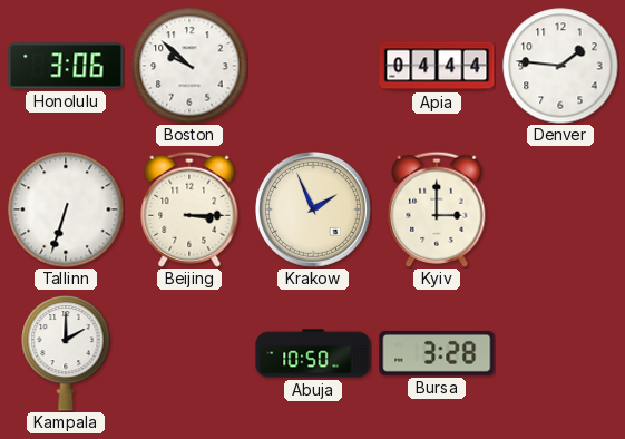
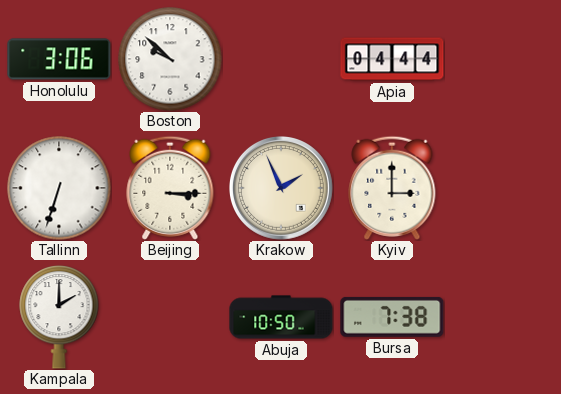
Denver: 1:46 -> none (560, 66)
Bursa: 3:28 -> 7:38 (392, 317)
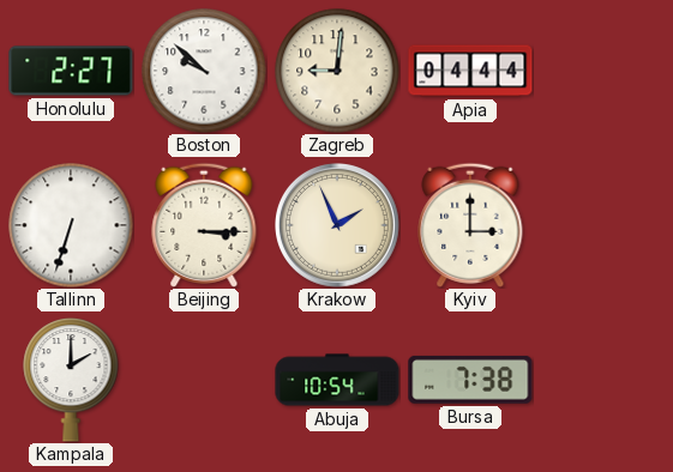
Honolulu: 3:06 -> 2:27 (71, 71)
Zagreb: none -> 9:01 (337, 71)
Abuja: 10:50 -> 10:54 (337, 380)
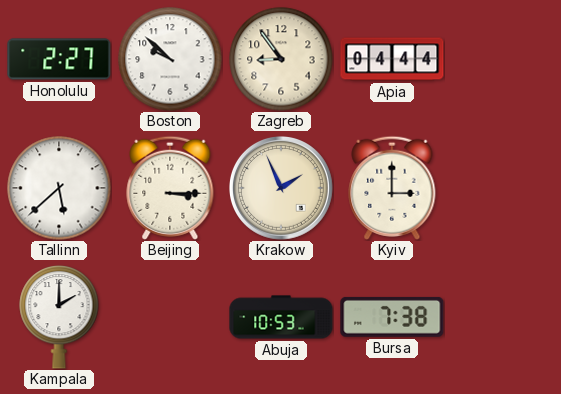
Zagreb: 9:01 -> 8:54 (281, 59)
Tallinn: 6:33 -> 5:38 (59, 188)
Abuja: 10:54 -> 10:53 (281, 317)
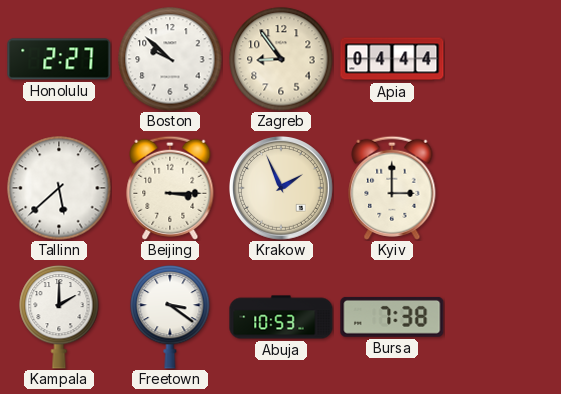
Freetown: none -> 3:21 (170, 317)
